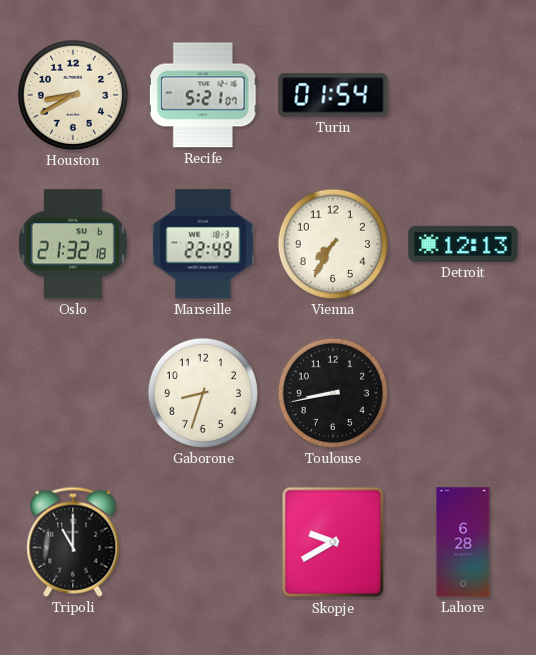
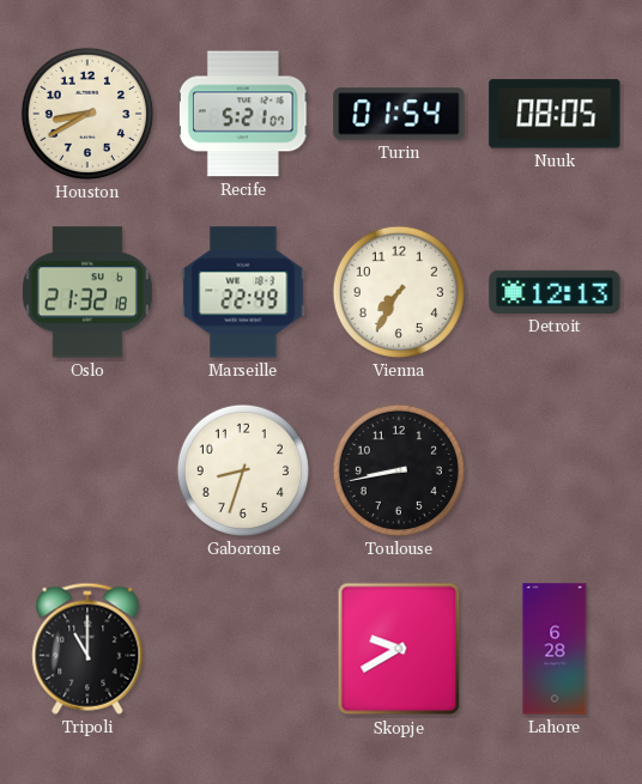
Nuuk: none -> 08:05 (555, 114)
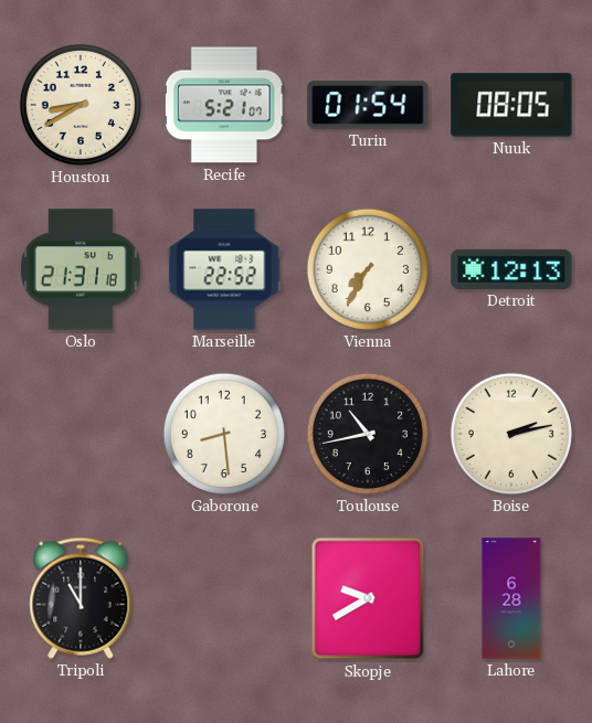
Oslo: 21:32 -> 21:31 (81, 269)
Marseille: 22:49 -> 22:52 (224, 269)
Gaborone: 8:33 -> 8:29 (224, 434)
Toulouse: 8:43 -> 10:43 (368, 434)
Boise: none -> 2:13 (511, 434)
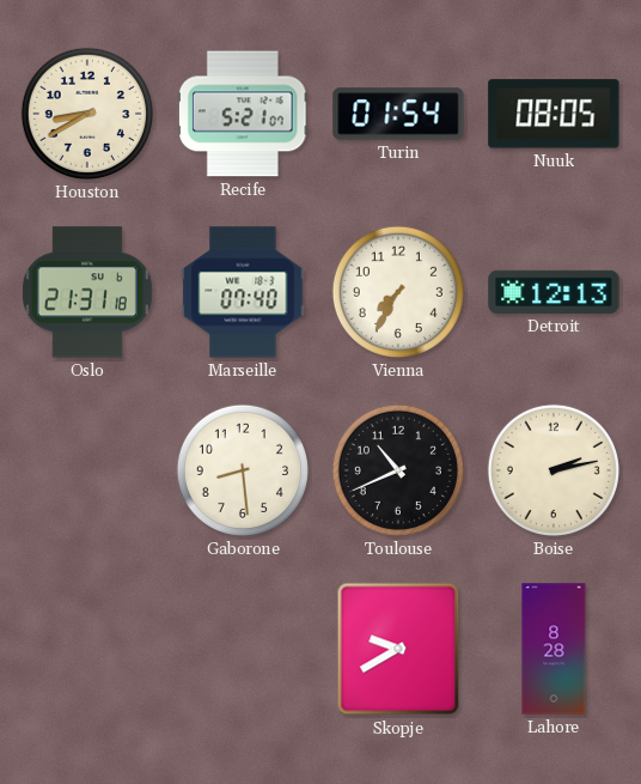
Marseille: 22:52 -> 07:40 (243, 292)
Toulouse: 10:43 -> 10:41 (398, 470)
Tripoli: 11:00 -> none (81, 598)
Lahore: 6:28 -> 8:28 (554, 649)
